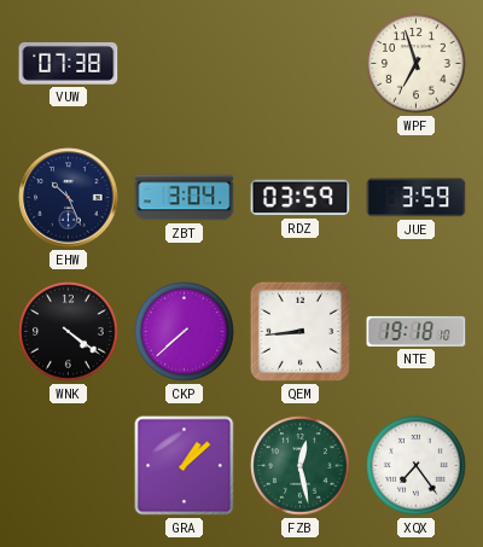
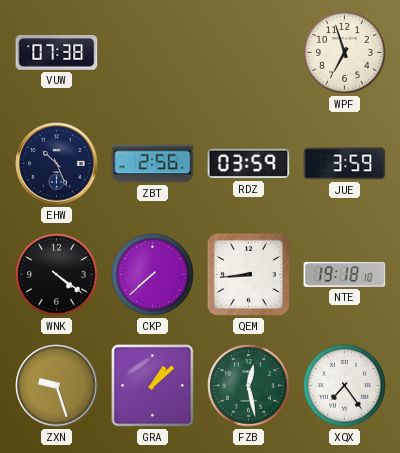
ZBT: 3:04 -> 2:56 (153, 164)
ZXN: none -> 9:27 (57, 386)
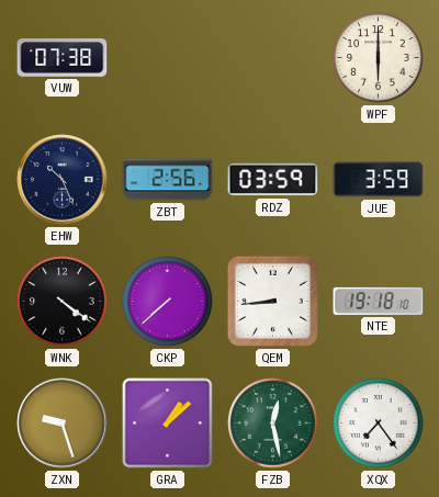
WPF: 6:57 -> 6:00 (379, 58)
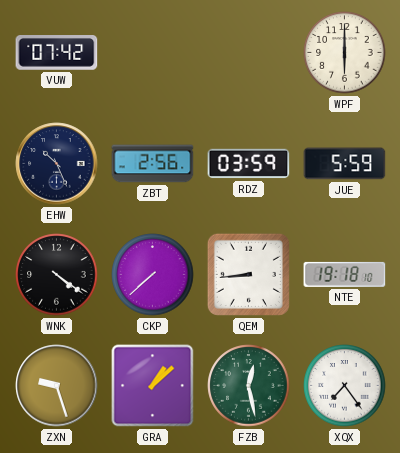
VUW: 07:38 -> 07:42 (57, 53)
JUE: 3:59 -> 5:59 (345, 164)
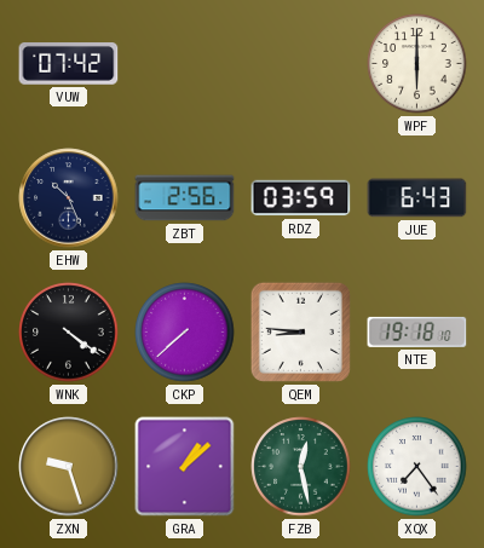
JUE: 5:59 -> 6:43 (417, 198)
QEM: 8:44 -> 8:46 (300, 331)
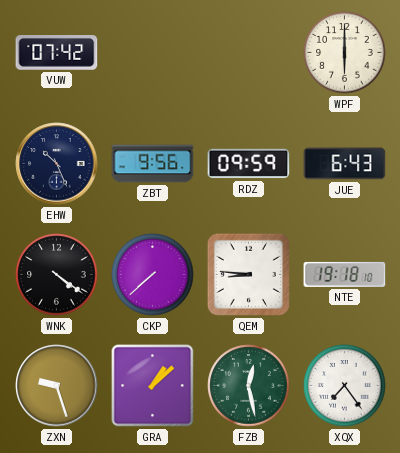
ZBT: 2:56 -> 9:56 (153, 164)
RDZ: 03:59 -> 09:59 (249, 164)
